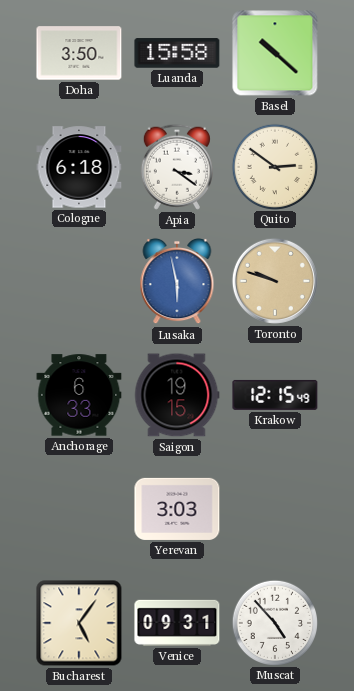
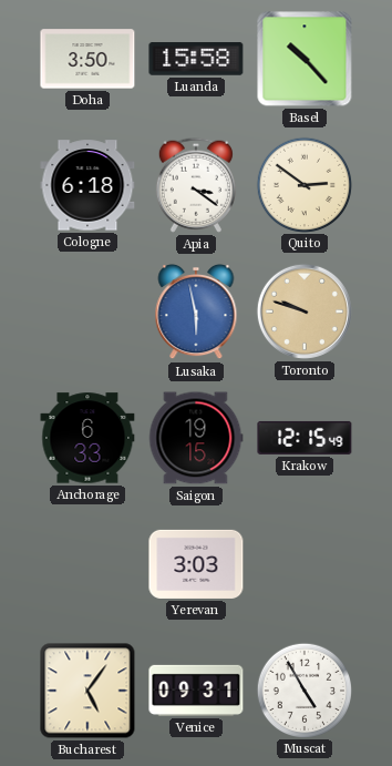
Basel: 10:22 -> 10:23 (305, 59)
Muscat: 4:53 -> 4:55 (303, 690)
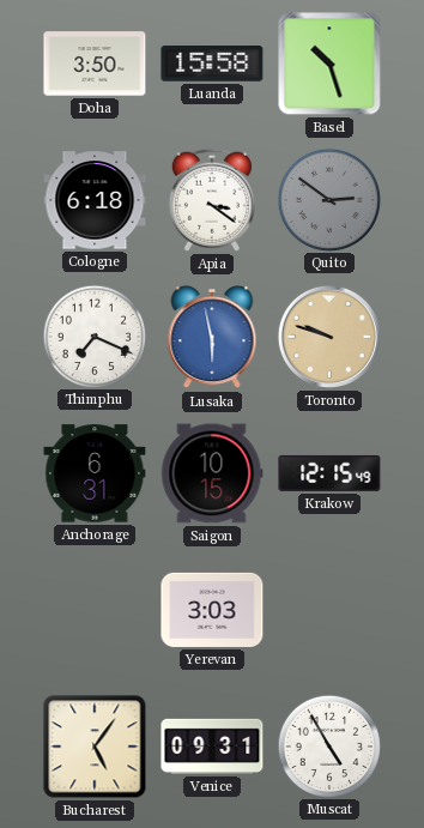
Basel: 10:23 -> 10:27 (329, 64)
Quito dial: cream -> grey (328, 199)
Thimphu: none -> 7:19 (93, 336)
Anchorage: 6:33 -> 6:31 (95, 473)
Saigon: 19:15 -> 10:15 (212, 473)
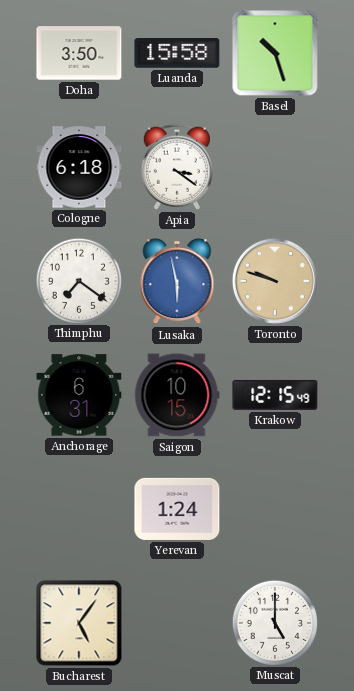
Quito: 2:51 -> none (328, 199)
Thimphu: 7:19 -> 7:21 (78, 280)
Yerevan: 3:03 -> 1:24 (177, 509)
Venice: 09:31 -> none (212, 747)
Muscat: 4:55 -> 5:00 (274, 622)
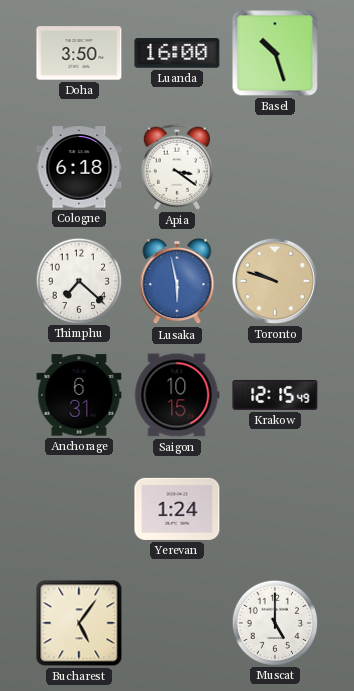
Luanda: 15:58 -> 16:00 (177, 53)
Thimphu: 7:21 -> 7:22 (78, 280)
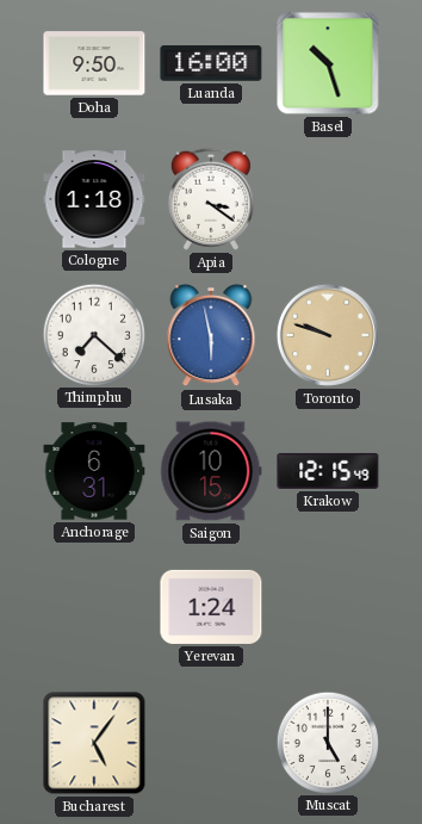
Doha: 3:50 -> 9:50 (94, 63)
Cologne: 6:18 -> 1:18 (94, 199)
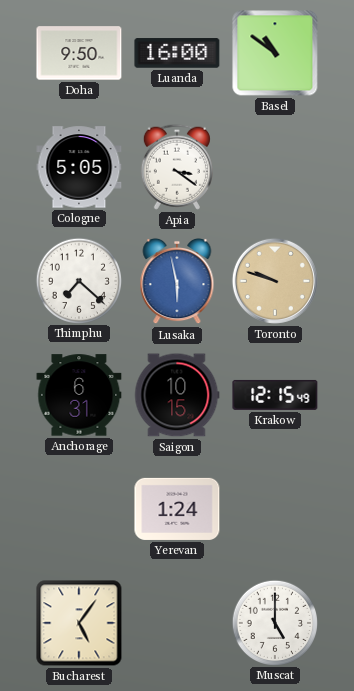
Basel: 10:27 -> 10:51 (275, 53)
Cologne: 1:18 -> 5:05 (79, 167)
